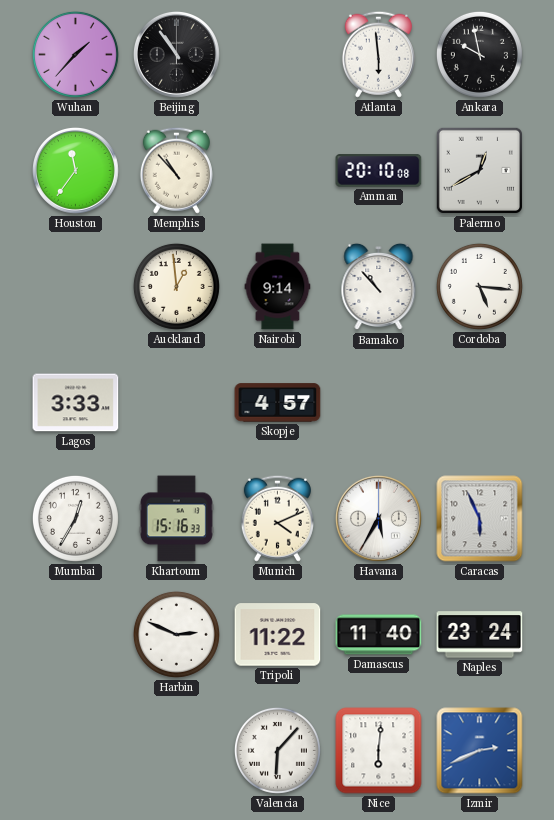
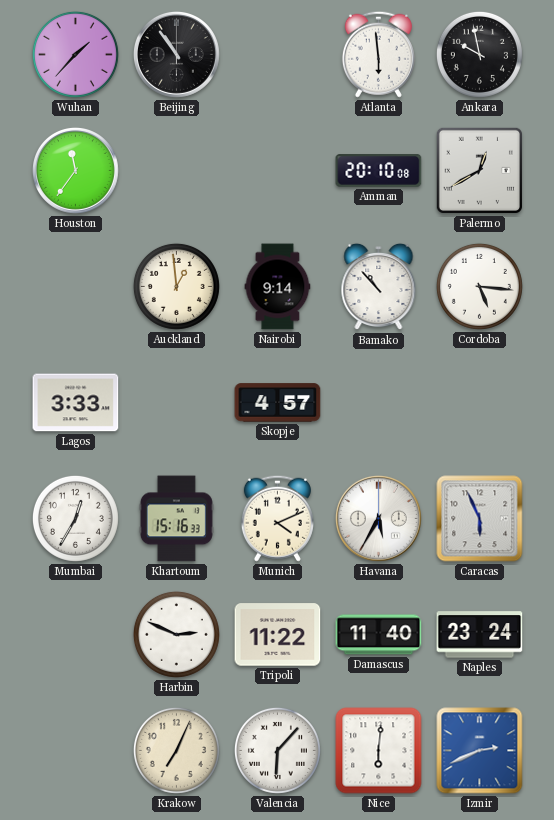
Memphis: 10:53 -> none (176, 170)
Krakow: none -> 7:04 (176, 750)
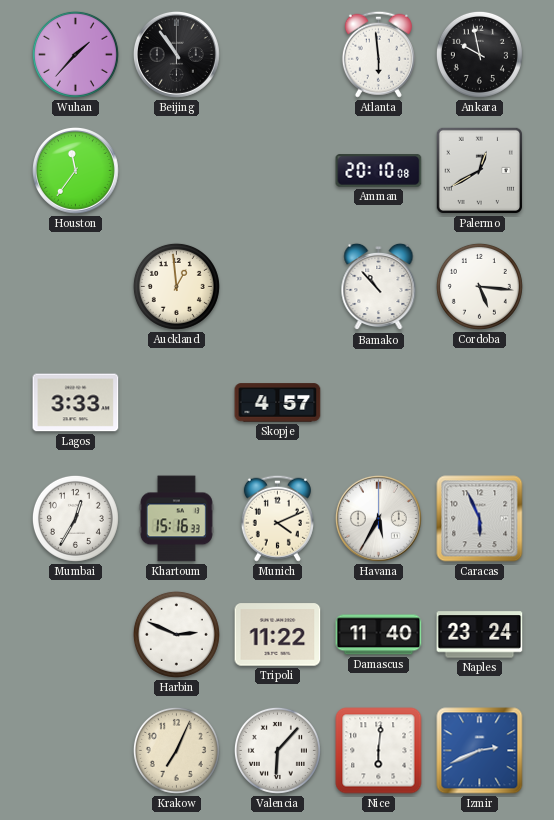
Nairobi: 9:14 -> none (278, 287)
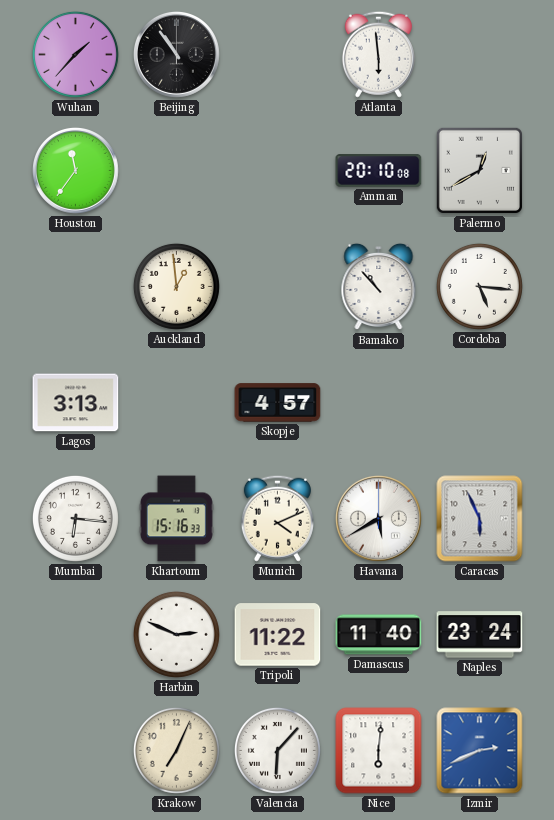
Ankara: 9:58 -> none (479, 54)
Lagos: 3:33 -> 3:13 (76, 403)
Mumbai: 12:35 -> 6:16 (75, 518)
Havana: 5:35 -> 5:40 (378, 518)
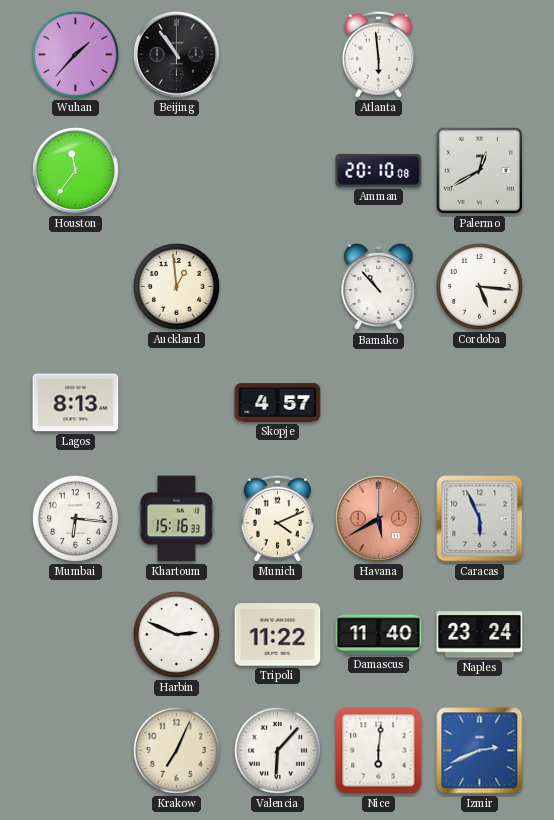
Lagos: 3:13 -> 8:13 (76, 403)
Havana dial: white -> salmon (378, 518)
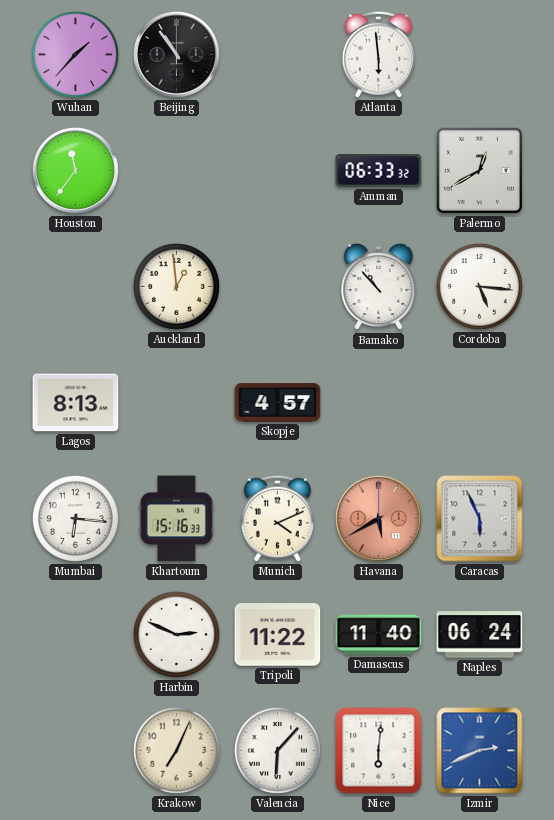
Amman: 20:10 -> 06:33 (379, 171)
Naples: 23:24 -> 06:24 (480, 635)
